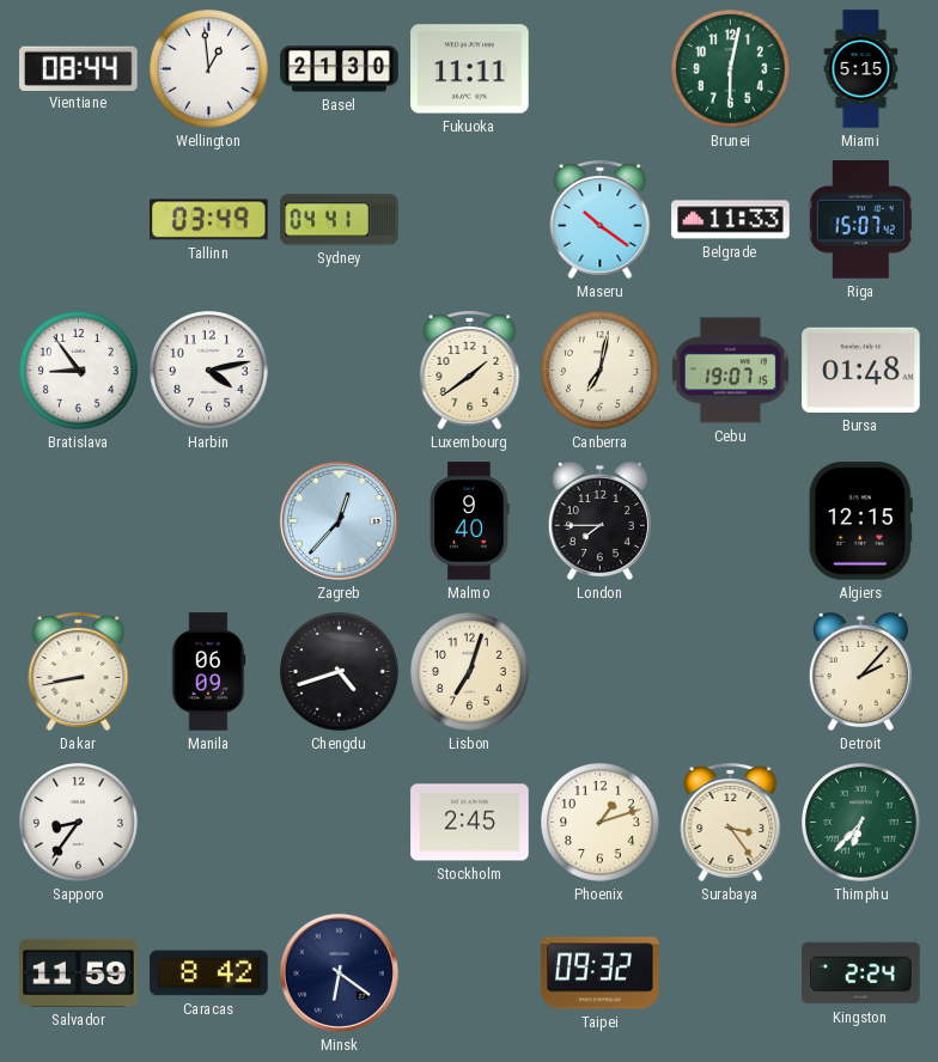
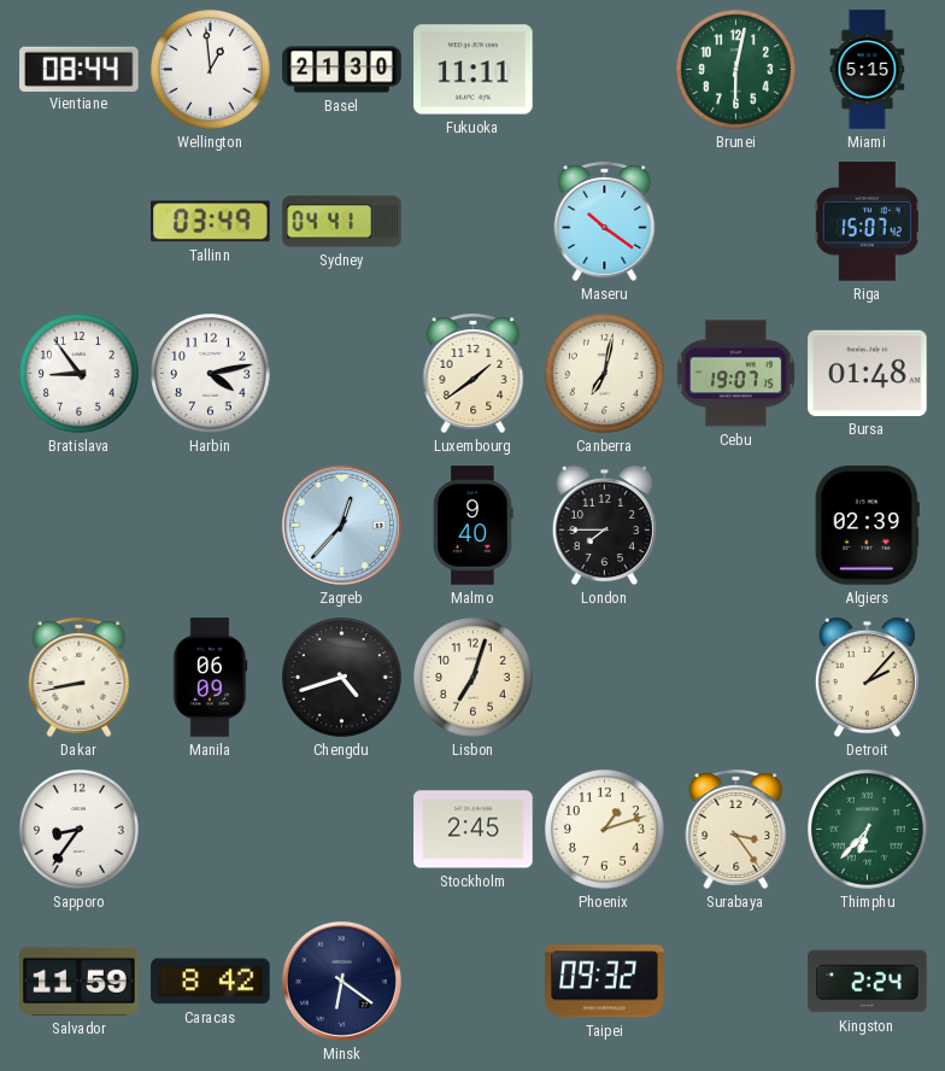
Belgrade: 11:33 -> none (731, 220)
Algiers: 12:15 -> 02:39 (867, 526)
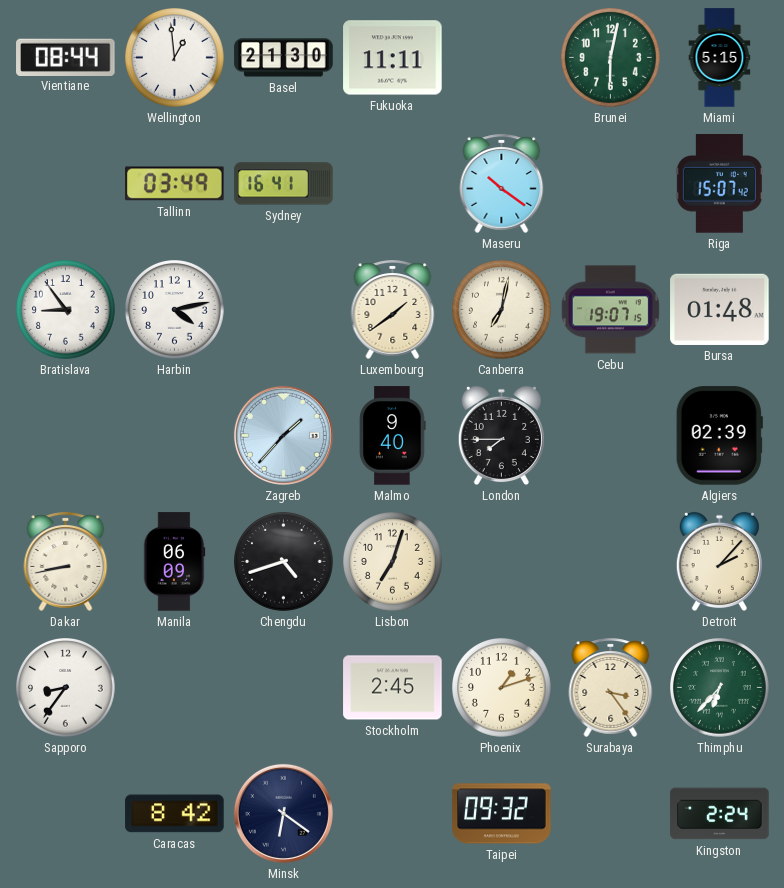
Sydney: 04:41 -> 16:41 (284, 184)
Zagreb: 12:37 -> 1:37 (283, 435)
Salvador: 11:59 -> none (80, 981)
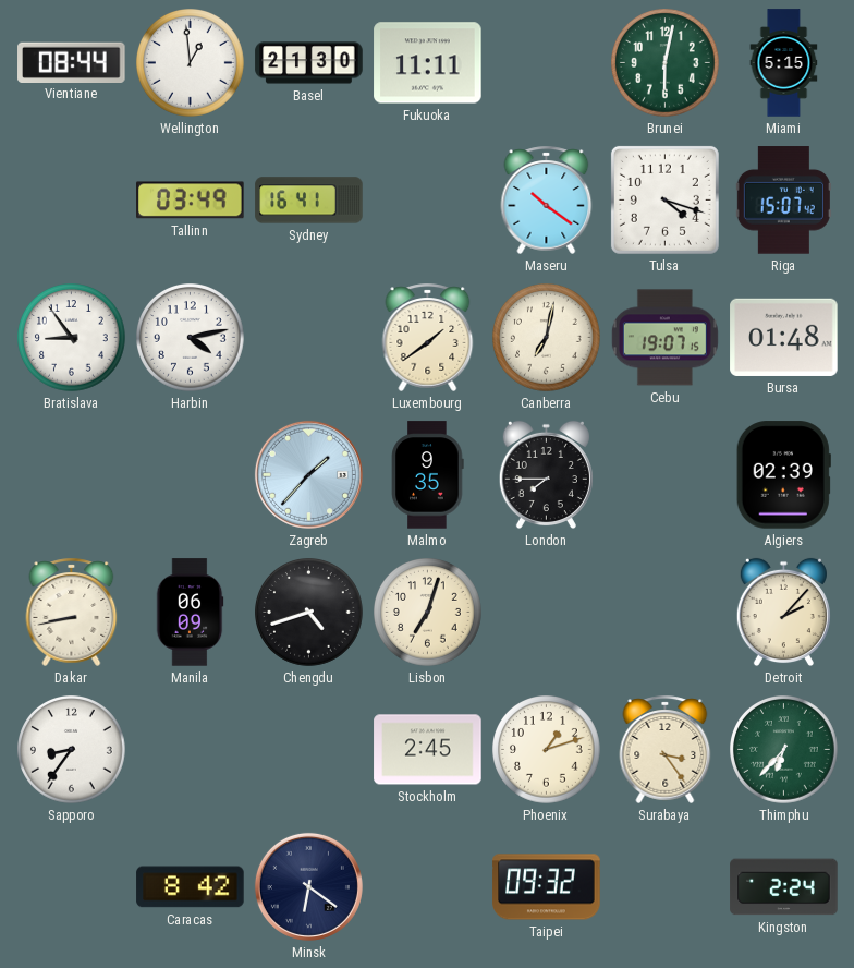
Tulsa: none -> 4:18 (664, 199)
Malmo: 9:40 -> 9:35 (428, 475)
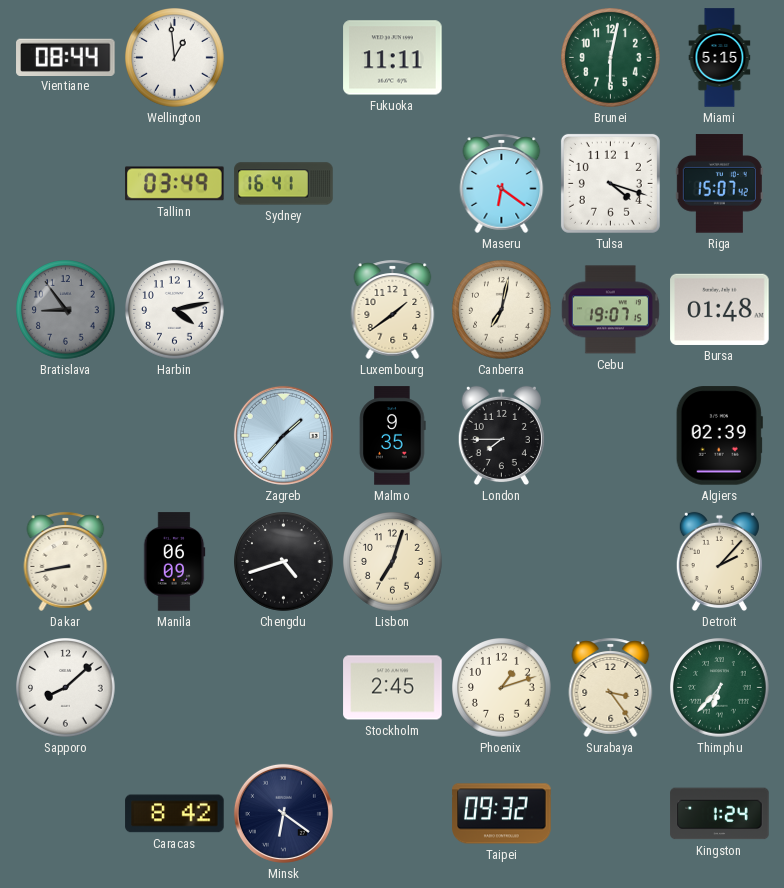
Basel: 21:30 -> none (309, 63)
Maseru: 10:21 -> 6:21 (502, 183)
Bratislava dial: white -> grey (66, 310)
Sapporo: 8:36 -> 8:08 (66, 688)
Kingston: 2:24 -> 1:24 (720, 814)
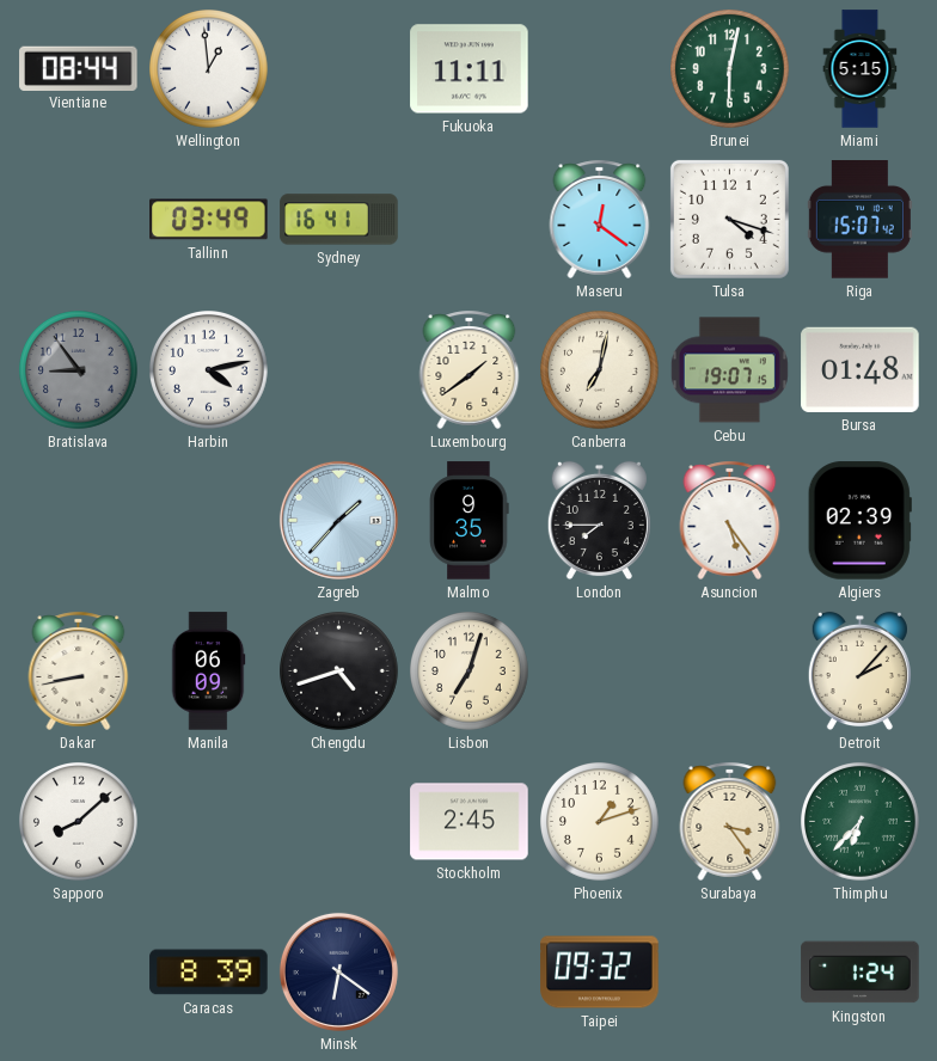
Maseru: 6:21 -> 12:21 (600, 219)
Asuncion: none -> 5:24 (730, 520)
Caracas: 8:42 -> 8:39 (209, 973)
